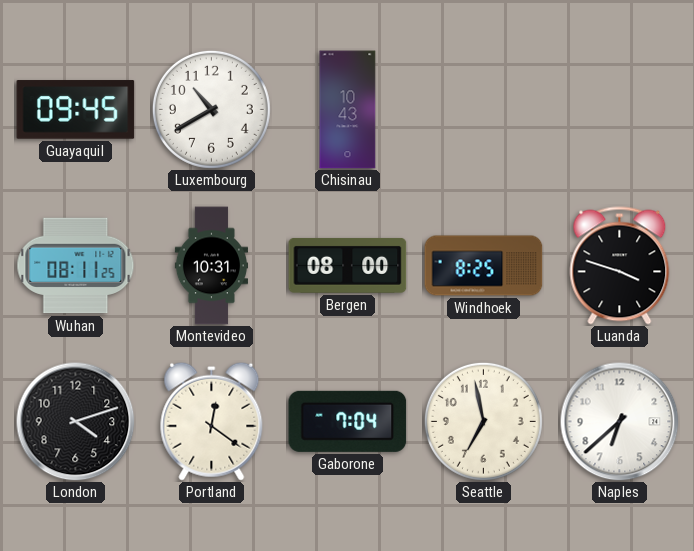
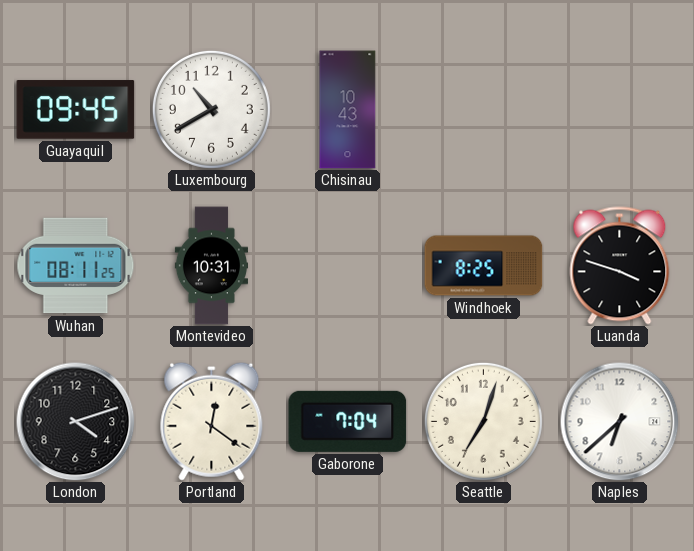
Bergen: 08:00 -> none (348, 265)
Seattle: 6:58 -> 7:03 (483, 421)
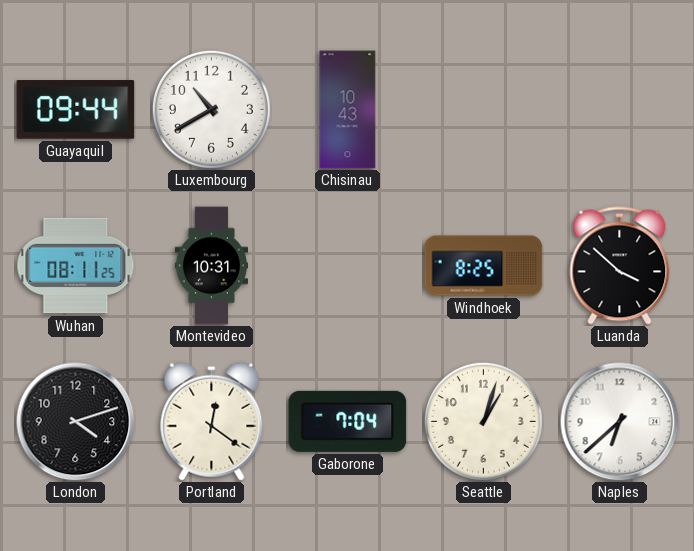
Guayaquil: 09:45 -> 09:44 (76, 110)
Luanda: 3:48 -> 3:52 (620, 266)
Seattle: 7:03 -> 1:03 (483, 421)
